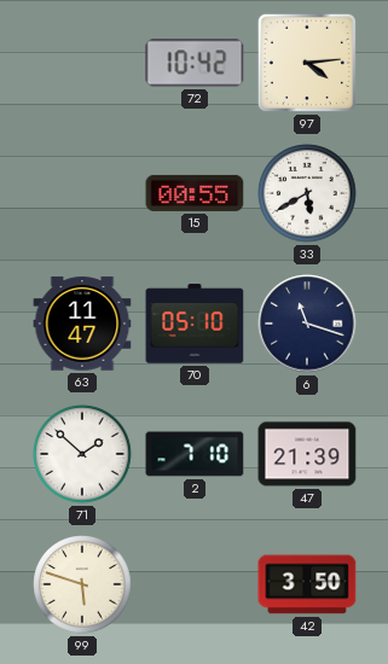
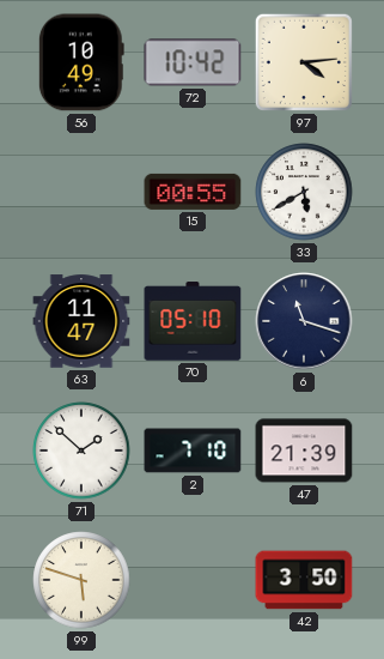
56: none -> 10:49 (81, 62)
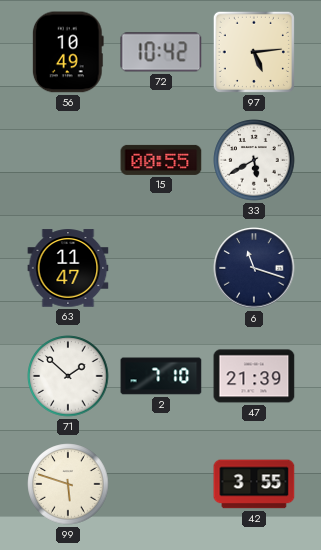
97: 4:14 -> 5:14 (254, 52)
70: 05:10 -> none (193, 321)
42: 3:50 -> 3:55 (254, 484)
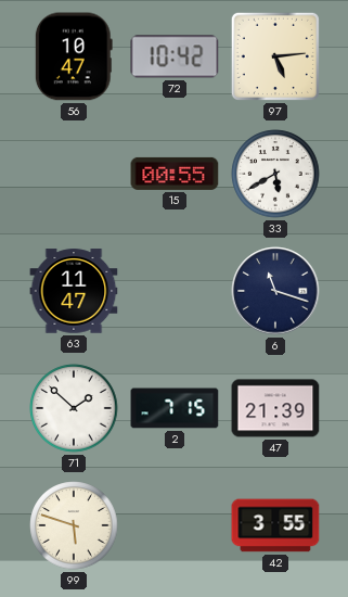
56: 10:49 -> 10:47 (74, 56)
2: 7:10 -> 7:15 (175, 408)
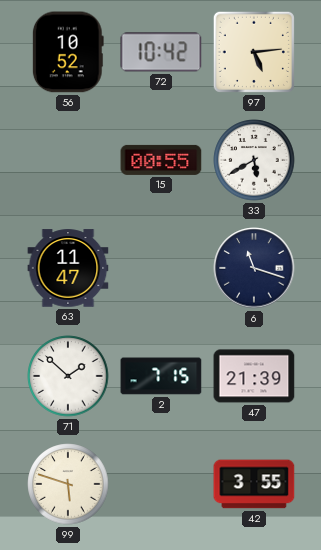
56: 10:47 -> 10:52 (68, 52)
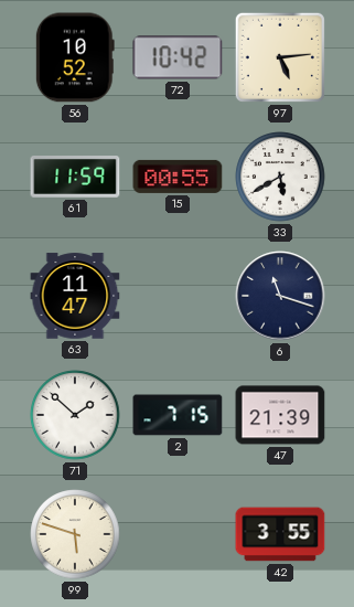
61: none -> 11:59 (75, 178)
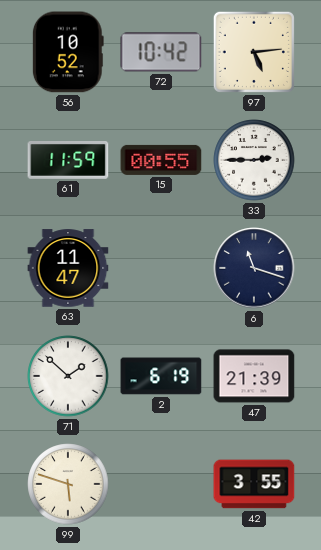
33: 5:40 -> 2:45 (254, 160)
2: 7:15 -> 6:19 (161, 376)
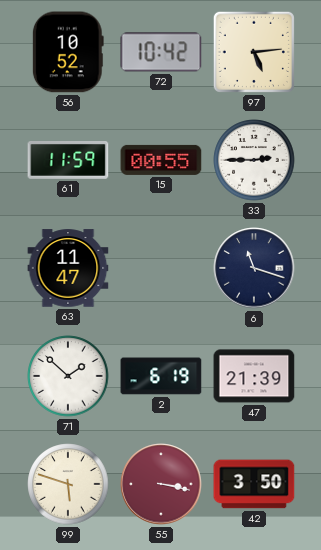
55: none -> 3:17 (161, 484)
42: 3:55 -> 3:50 (254, 484)
